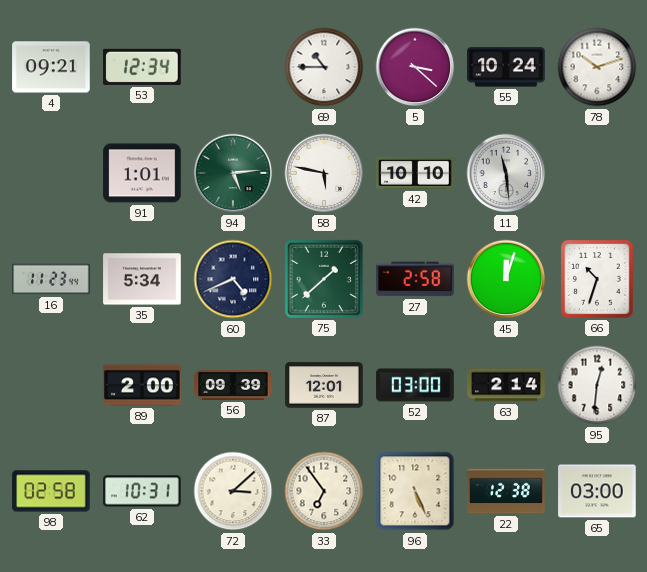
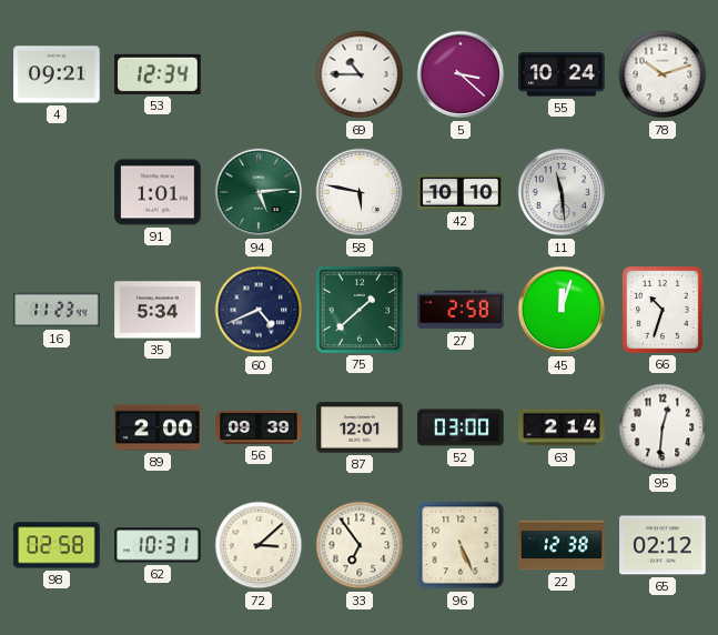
65: 03:00 -> 02:12 (663, 545)
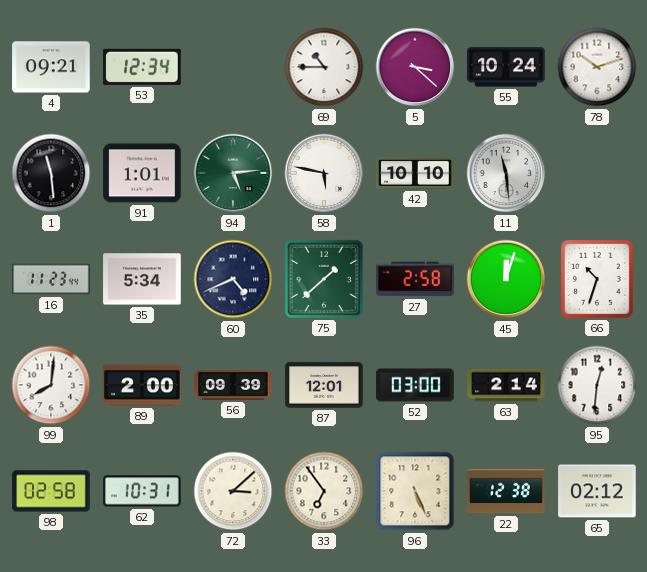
1: none -> 11:29 (51, 173)
99: none -> 8:01 (51, 385)
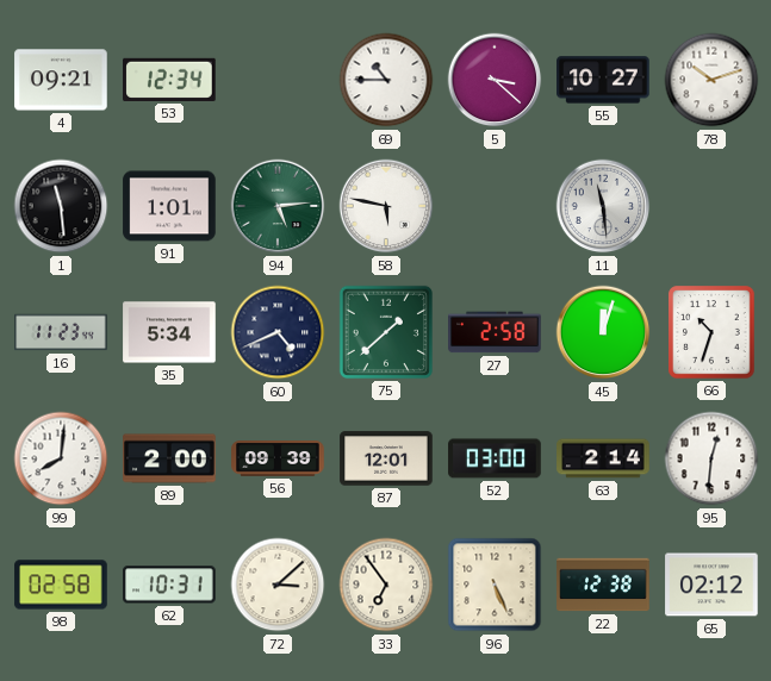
55: 10:24 -> 10:27 (603, 80)
42: 10:10 -> none (415, 173)
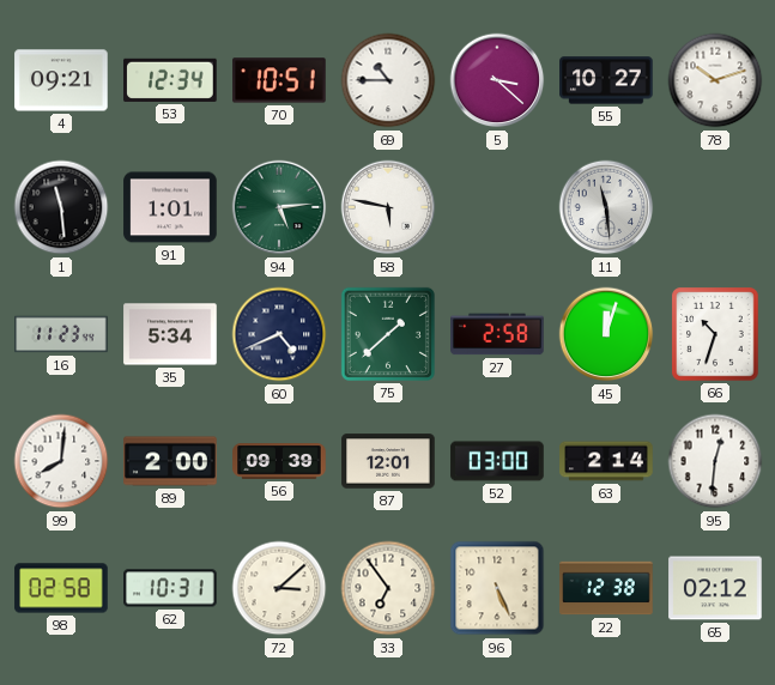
70: none -> 10:51 (279, 80)
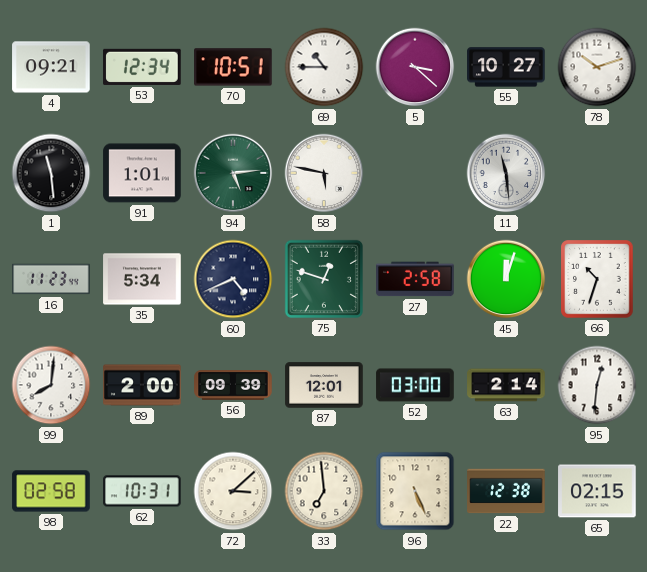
75: 1:38 -> 12:48 (324, 279)
33: 6:54 -> 6:59 (324, 491)
65: 02:12 -> 02:15 (597, 491)
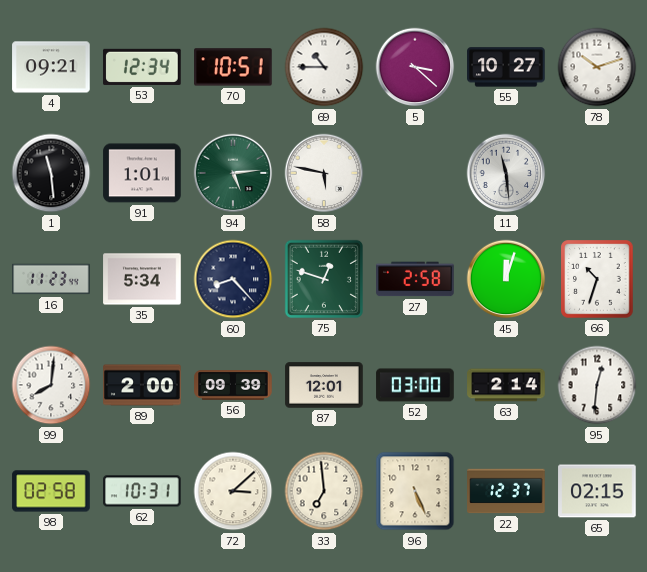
60: 4:41 -> 8:23 (233, 279)
22: 12:38 -> 12:37 (506, 491)
